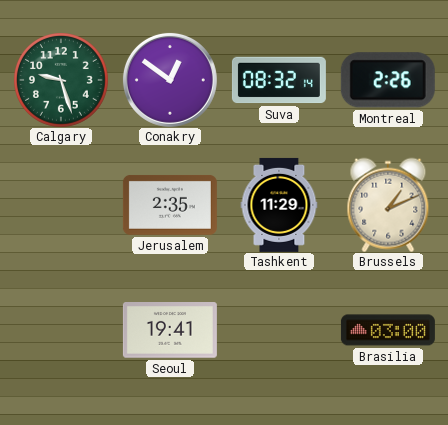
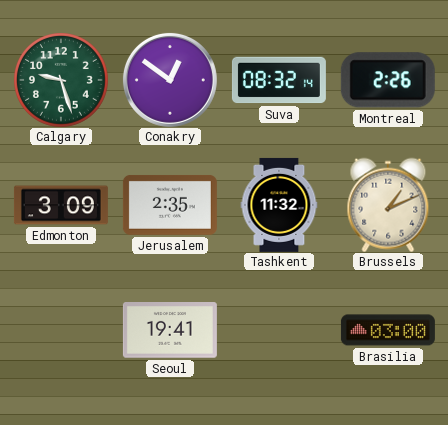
Edmonton: none -> 3:09 (61, 205)
Tashkent: 11:29 -> 11:32 (279, 205)
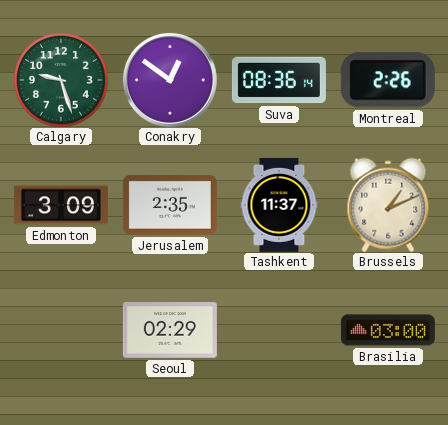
Suva: 08:32 -> 08:36 (279, 80)
Tashkent: 11:32 -> 11:37 (279, 205)
Seoul: 19:41 -> 02:29 (170, 330)
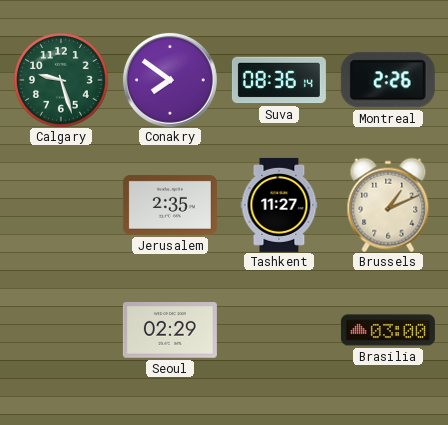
Conakry: 12:51 -> 7:51 (170, 80)
Edmonton: 3:09 -> none (61, 205)
Tashkent: 11:37 -> 11:27 (279, 205)
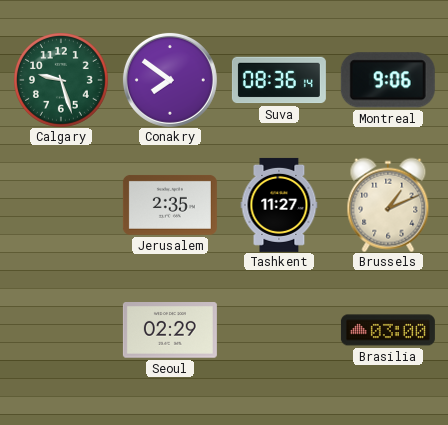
Montreal: 2:26 -> 9:06 (388, 80)
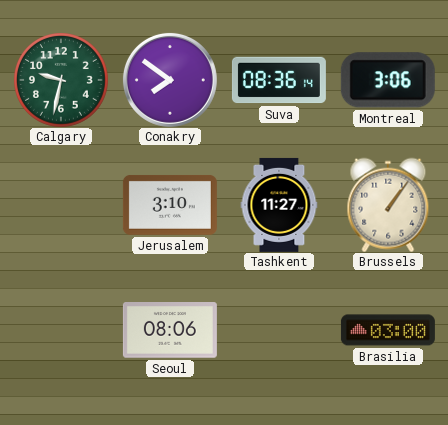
Calgary: 9:27 -> 9:32 (61, 80)
Montreal: 9:06 -> 3:06 (388, 80)
Jerusalem: 2:35 -> 3:10 (170, 205)
Brussels: 1:11 -> 1:06 (388, 205)
Seoul: 02:29 -> 08:06 (170, 330)
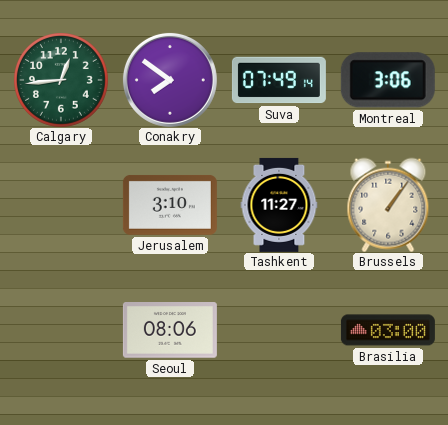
Calgary: 9:32 -> 12:44 (61, 80)
Suva: 08:36 -> 07:49 (279, 80)
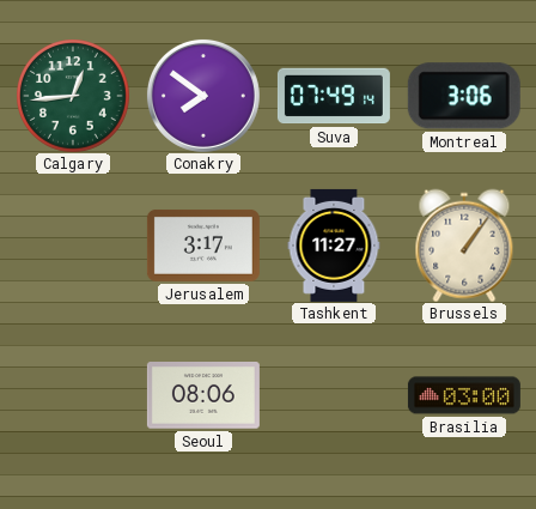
Jerusalem: 3:10 -> 3:17 (203, 246)
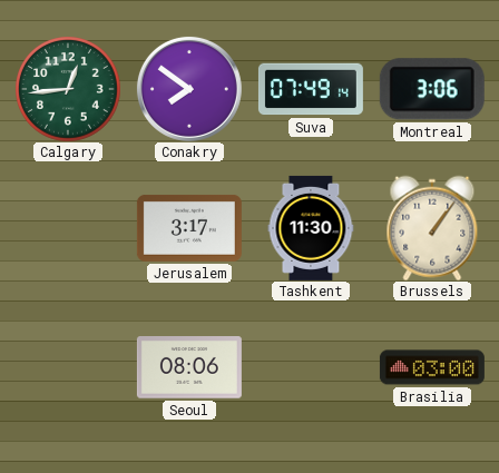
Tashkent: 11:27 -> 11:30 (311, 228)
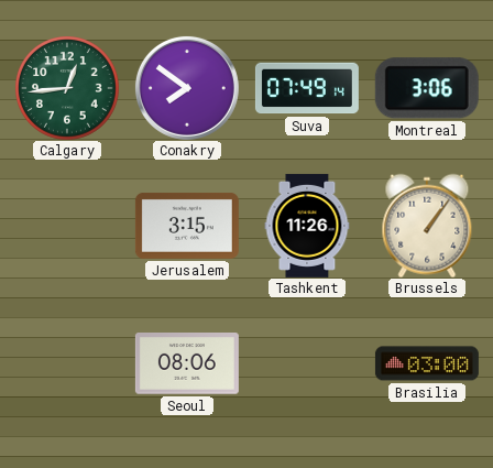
Jerusalem: 3:17 -> 3:15 (187, 226)
Tashkent: 11:30 -> 11:26 (307, 226)
